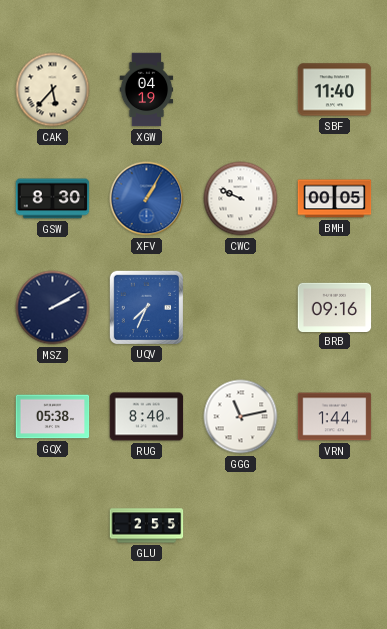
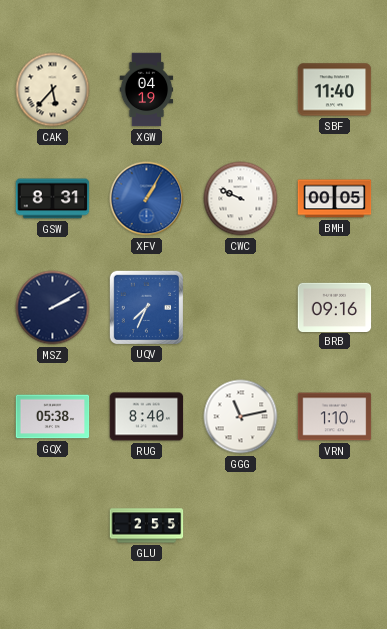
GSW: 8:30 -> 8:31 (53, 199)
VRN: 1:44 -> 1:10 (335, 417)
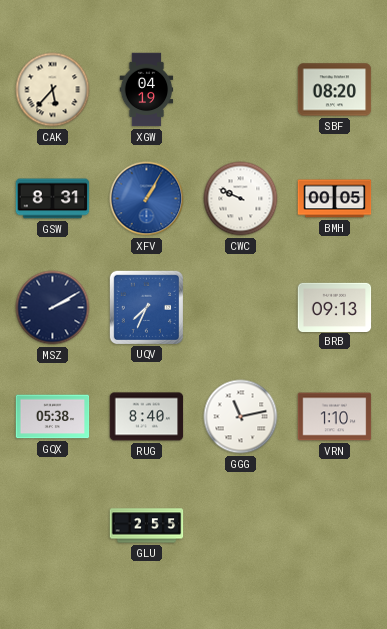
SBF: 11:40 -> 08:20 (335, 90)
BRB: 09:16 -> 09:13 (335, 307)
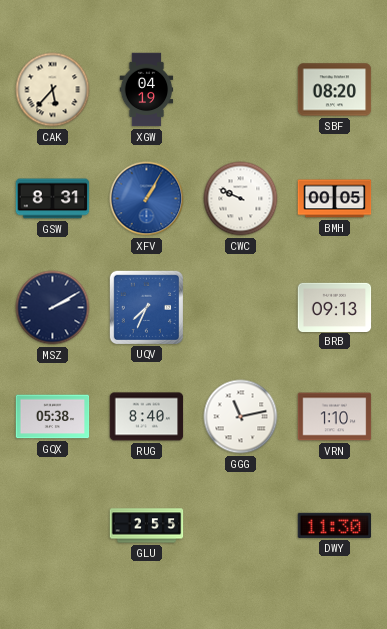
DWY: none -> 11:30 (335, 525)
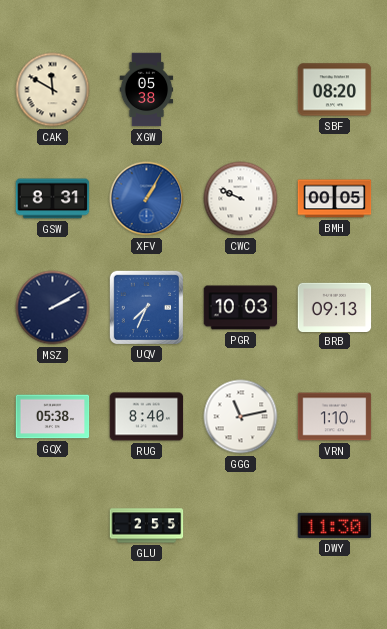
CAK: 5:37 -> 11:50 (53, 90)
XGW: 04:19 -> 05:38 (147, 90)
PGR: none -> 10:03 (241, 308)
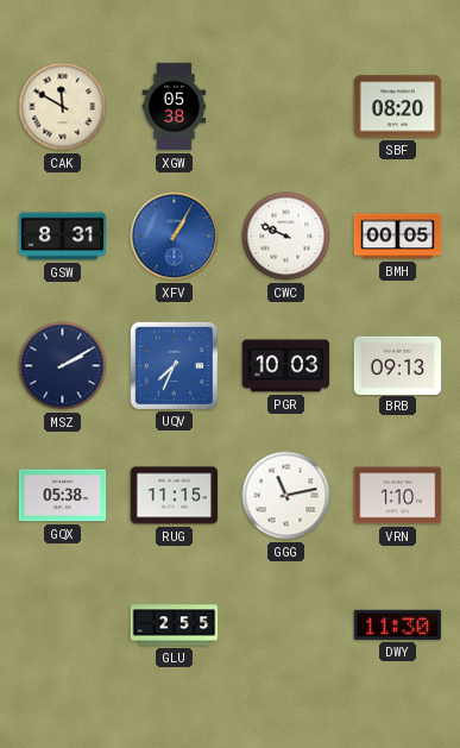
RUG: 8:40 -> 11:15 (175, 496)
